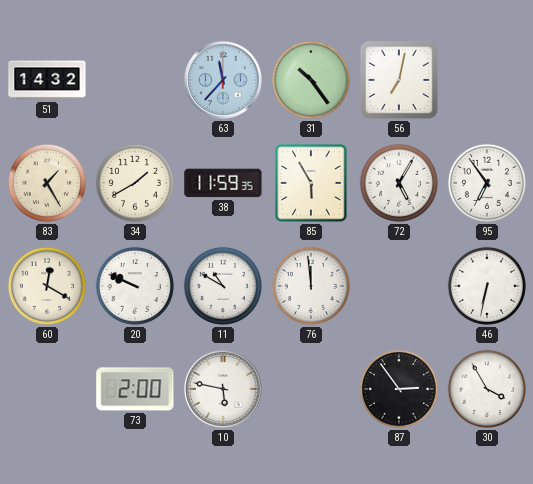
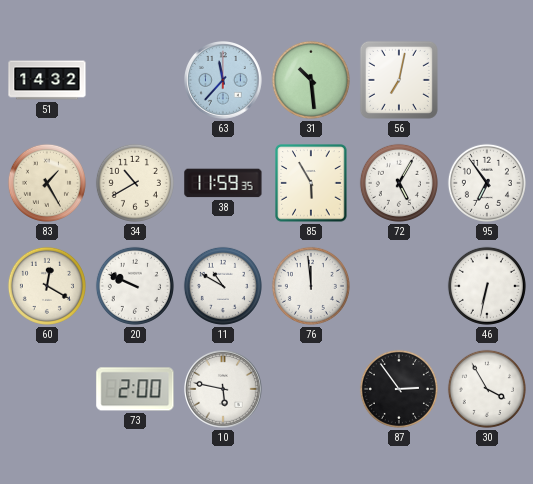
31: 10:24 -> 10:29 (311, 80)
34: 1:40 -> 10:40 (135, 183)
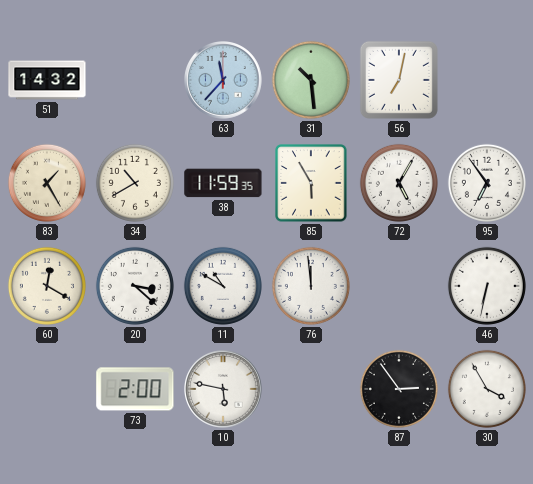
20: 9:49 -> 3:22 (135, 286)
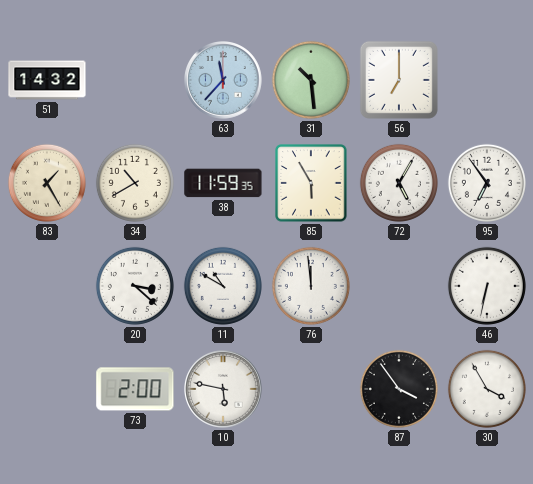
56: 7:02 -> 7:00 (399, 80)
60: 12:20 -> none (47, 286)
87: 2:54 -> 3:54 (399, 389)
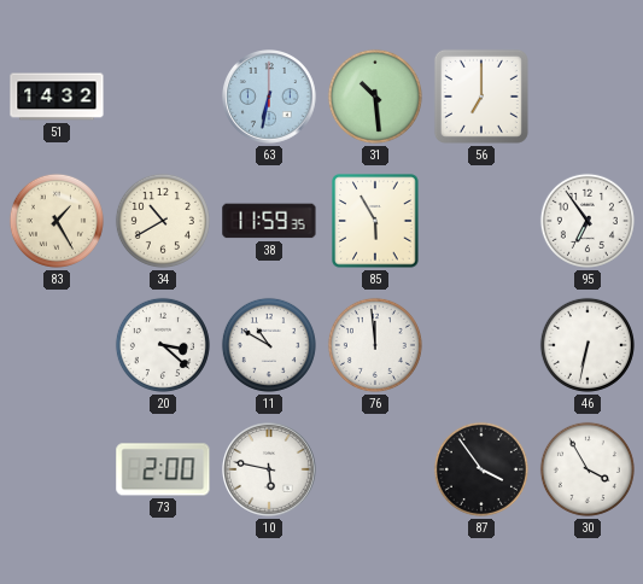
63: 11:37 -> 6:32 (270, 98)
72: 5:05 -> none (399, 183)
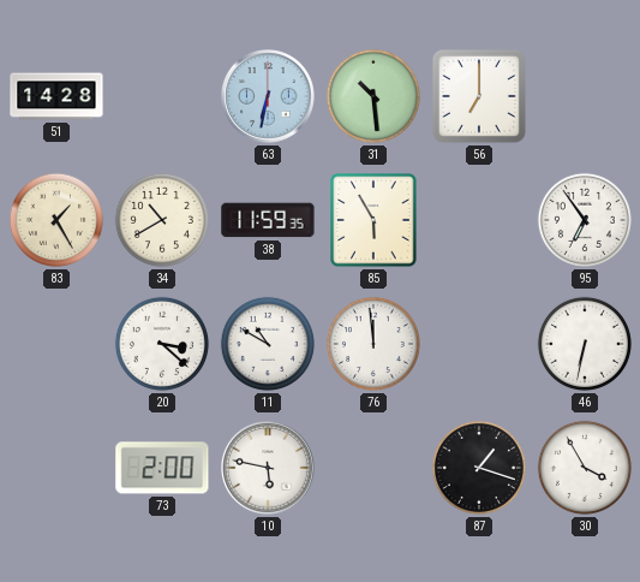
51: 14:32 -> 14:28 (56, 96)
87: 3:54 -> 1:18 (479, 468)
